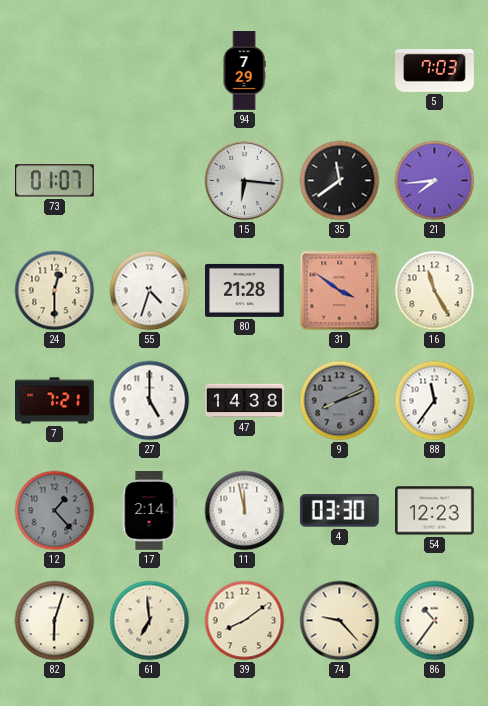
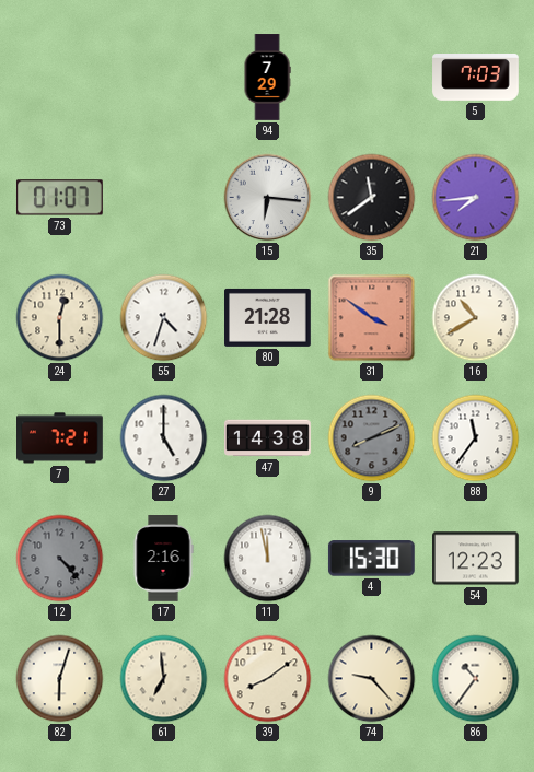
16: 11:25 -> 10:40 (476, 318)
12: 1:23 -> 4:23 (60, 559)
17: 2:14 -> 2:16 (163, 559)
4: 03:30 -> 15:30 (371, 559)
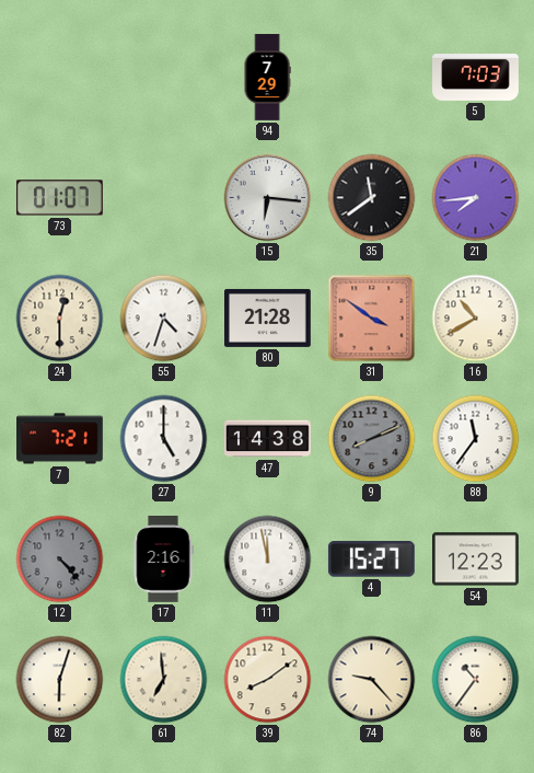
4: 15:30 -> 15:27 (371, 559)
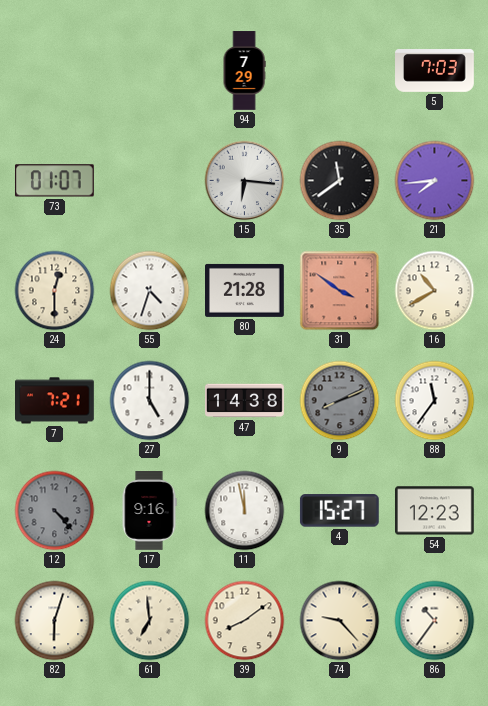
17: 2:16 -> 9:16 (149, 511)
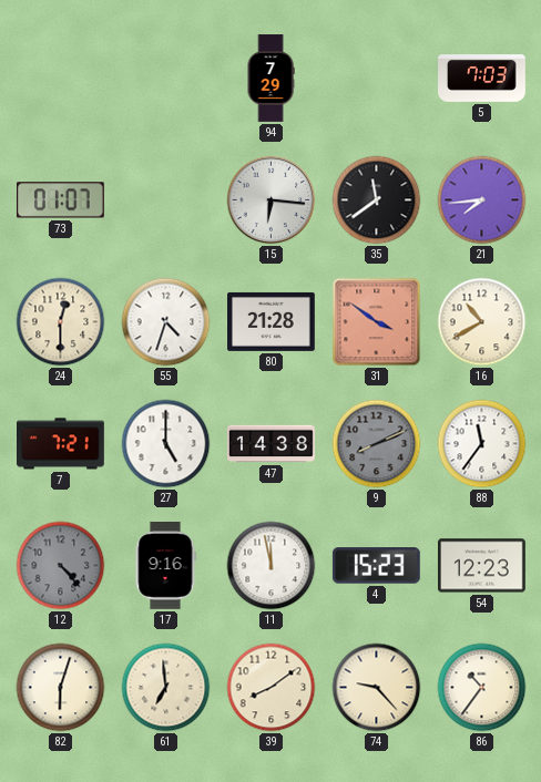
4: 15:27 -> 15:23 (376, 566)
